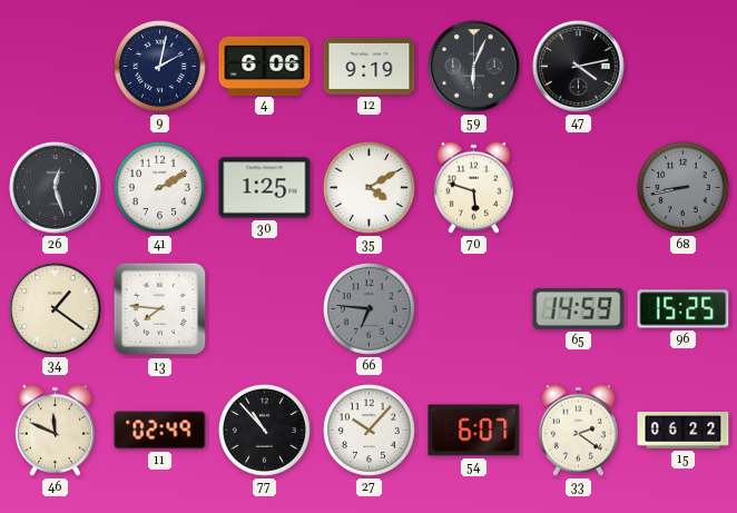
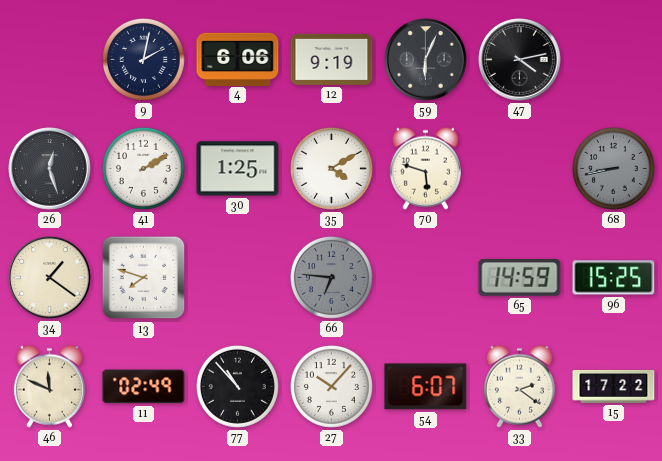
13: 7:46 -> 7:48 (144, 278)
15: 06:22 -> 17:22 (614, 386)
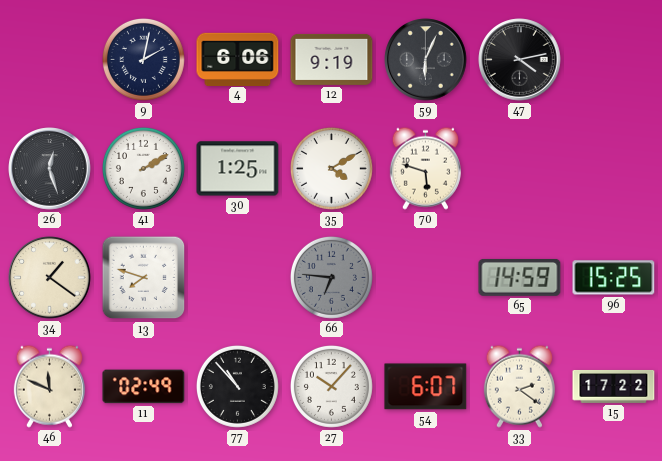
68: 8:43 -> none (613, 168)
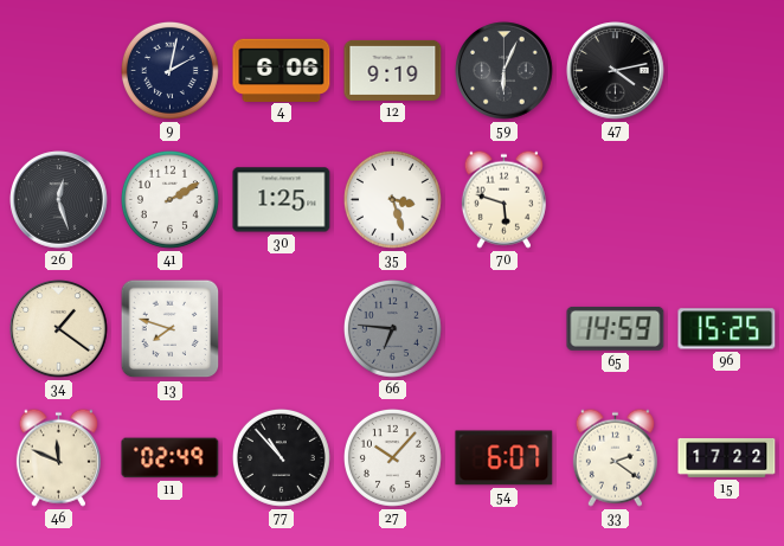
35: 4:10 -> 3:27 (392, 199)
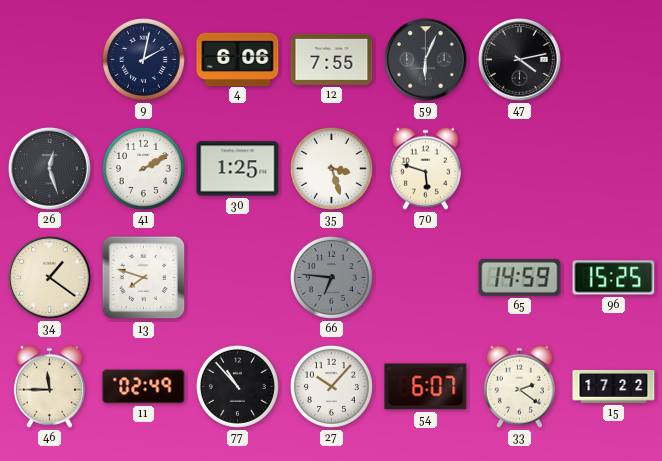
12: 9:19 -> 7:55 (332, 59)
46: 11:49 -> 11:45 (49, 386)
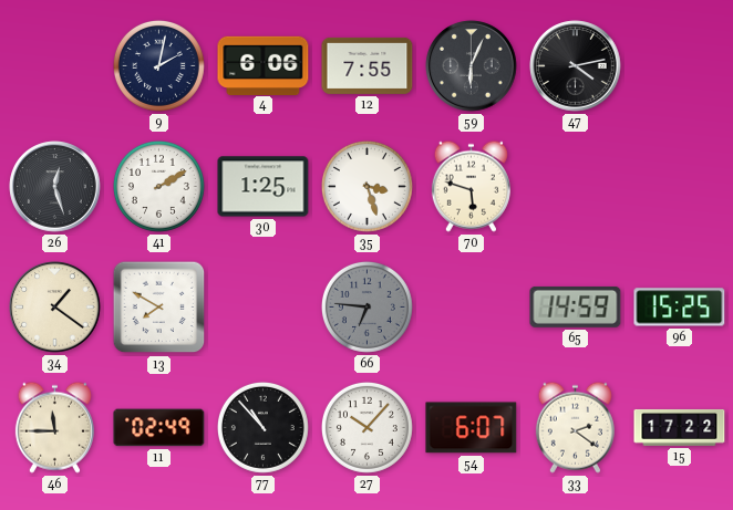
13: 7:48 -> 7:50 (159, 308)
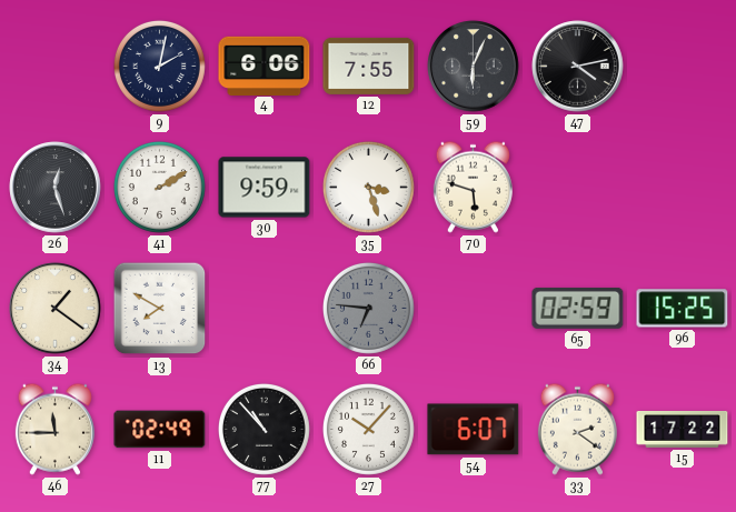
30: 1:25 -> 9:59 (265, 188)
65: 14:59 -> 02:59 (578, 308)
